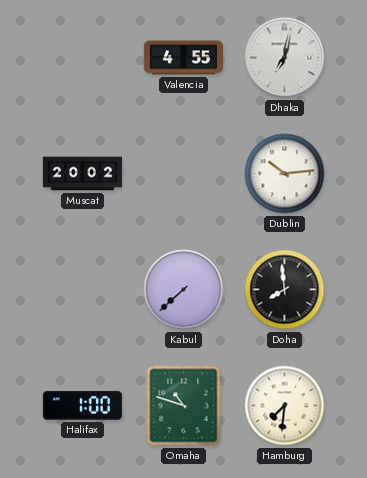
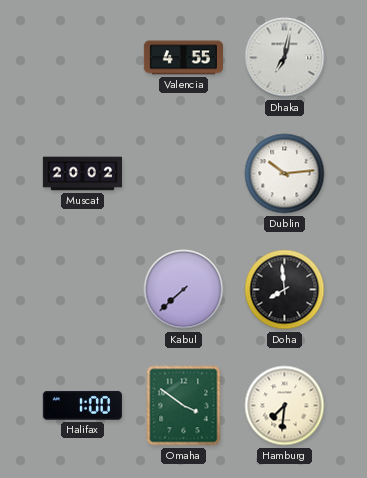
Omaha: 10:48 -> 3:51 (184, 406)
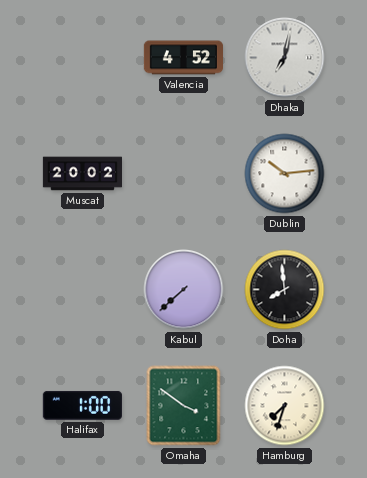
Valencia: 4:55 -> 4:52 (183, 58)
Hamburg: 7:31 -> 7:33 (285, 406)
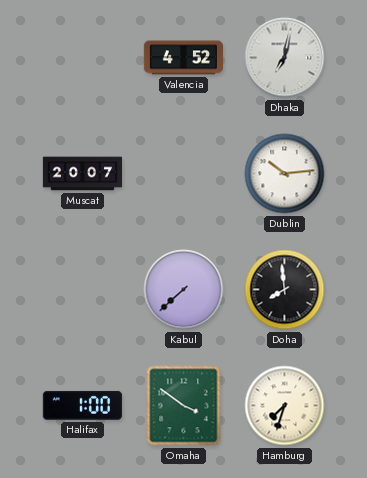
Muscat: 20:02 -> 20:07 (82, 174)
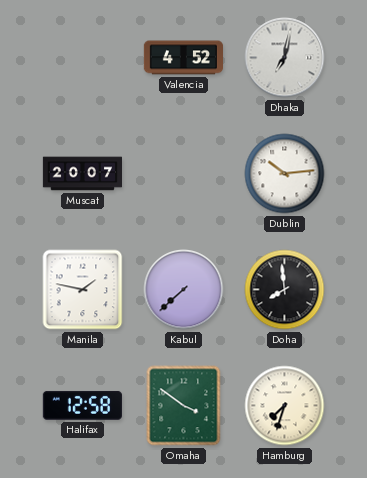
Manila: none -> 1:47 (83, 290)
Halifax: 1:00 -> 12:58 (82, 405)
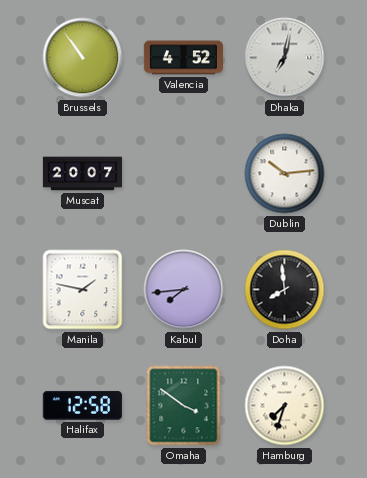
Brussels: none -> 10:54 (83, 58)
Kabul: 7:38 -> 7:44 (184, 290)
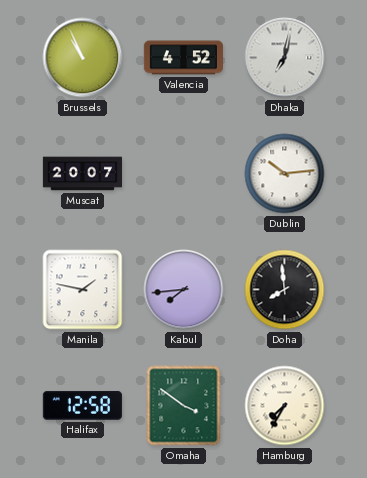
Brussels: 10:54 -> 10:56 (83, 58)
Hamburg: 7:33 -> 7:35 (285, 406)
